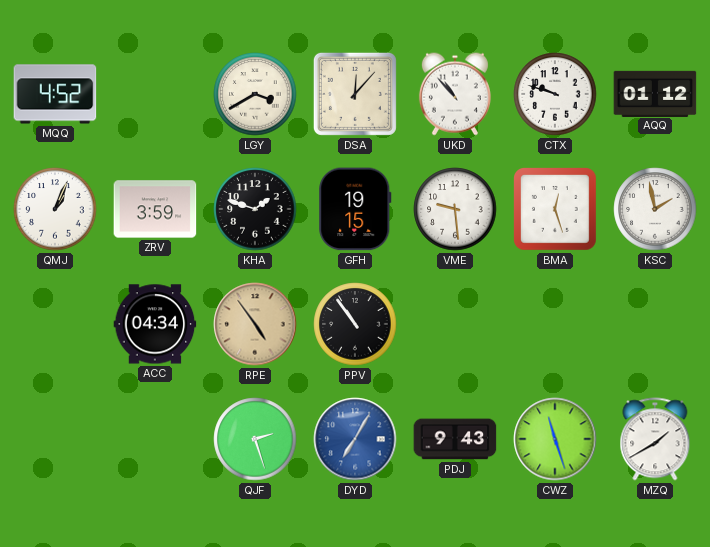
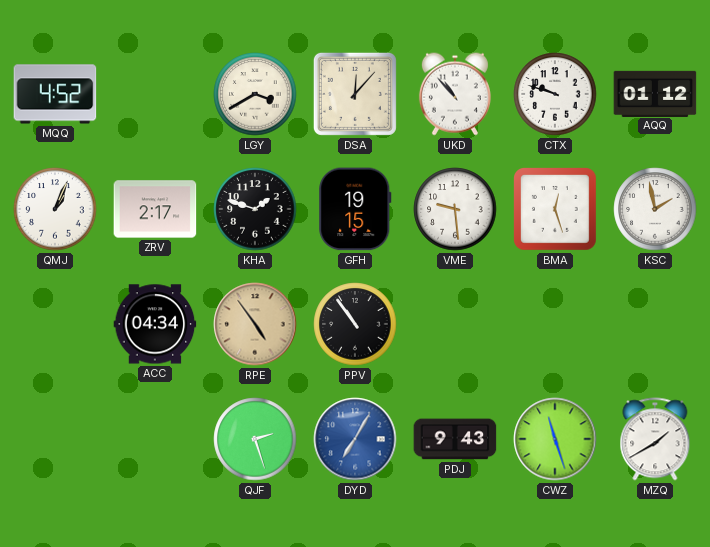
ZRV: 3:59 -> 2:17 (155, 209)
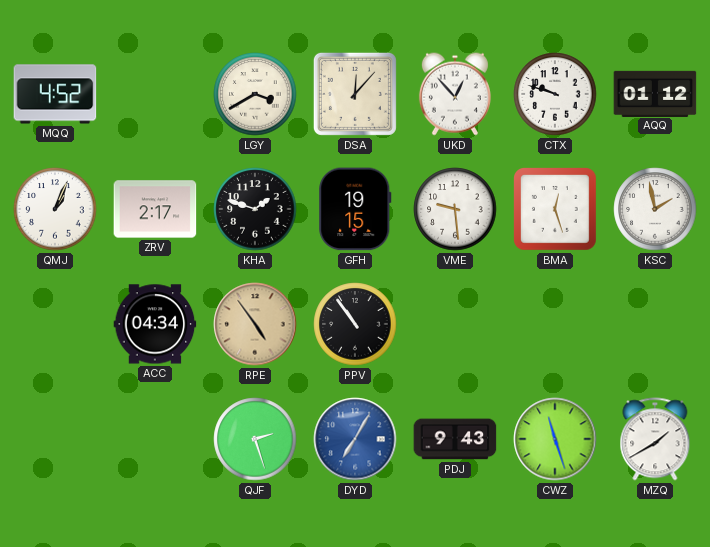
UKD: 10:53 -> 12:53 (455, 94)
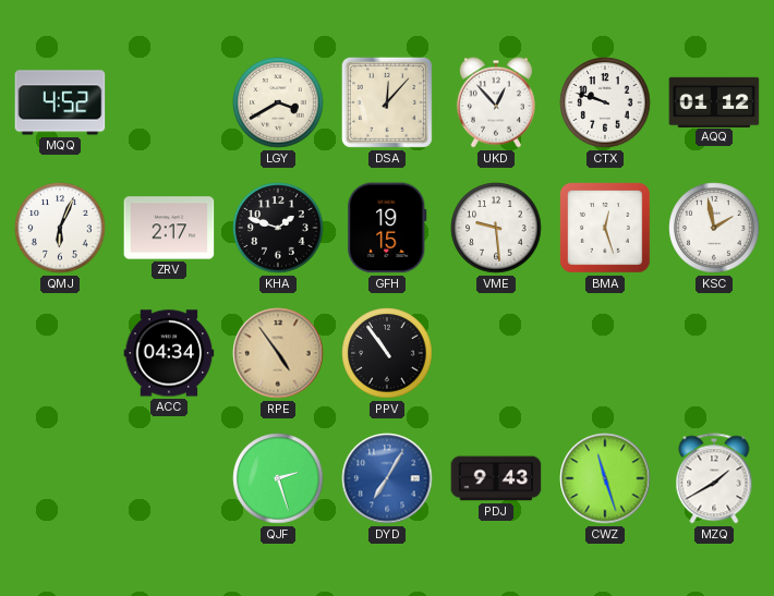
QMJ: 1:04 -> 6:04 (60, 228)
